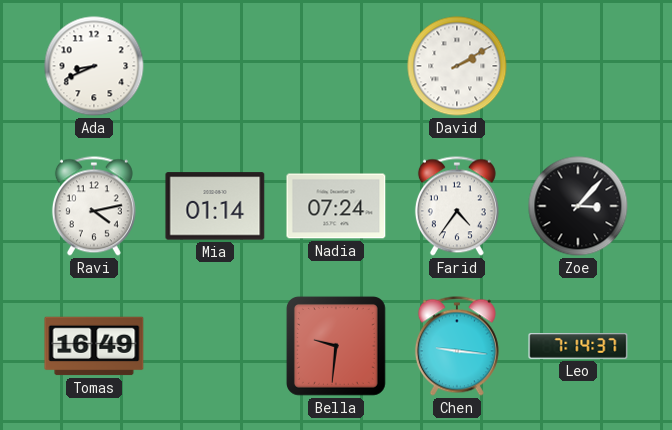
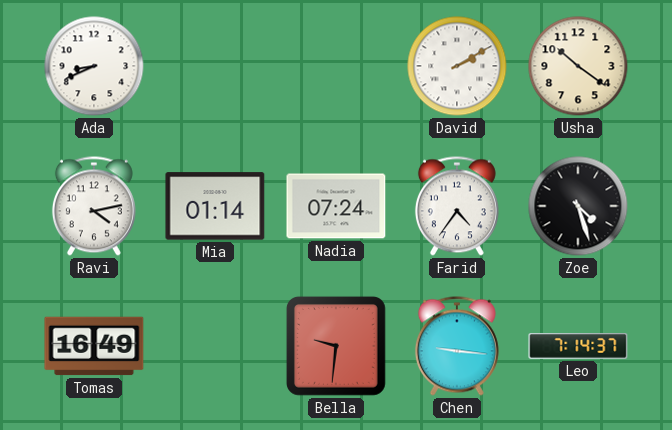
Usha: none -> 10:21 (578, 66)
Zoe: 3:07 -> 4:27 (578, 206)
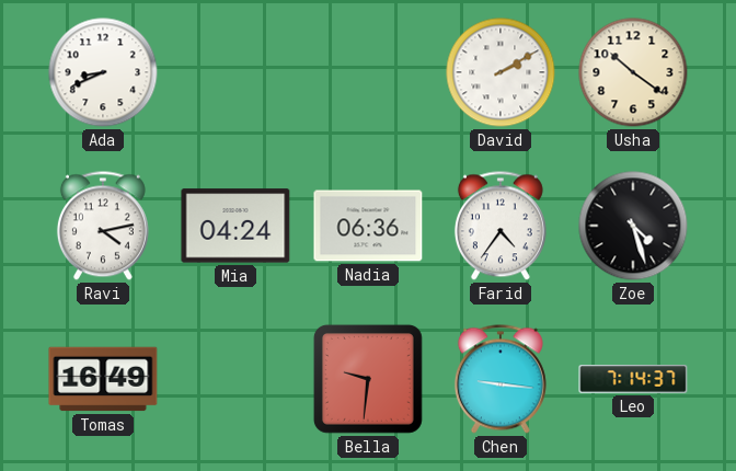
Mia: 01:14 -> 04:24 (235, 226)
Nadia: 07:24 -> 06:36 (368, 226)
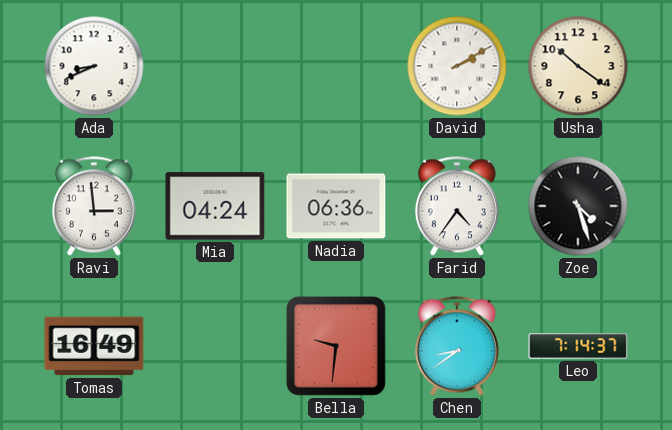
Ravi: 4:13 -> 2:59 (94, 206)
Chen: 9:16 -> 8:39 (457, 346)
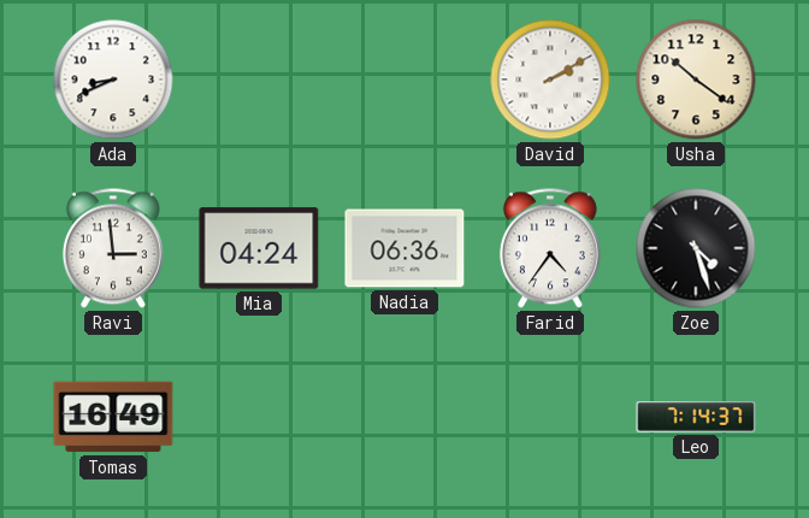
Bella: 9:31 -> none (336, 346)
Chen: 8:39 -> none (457, 346)
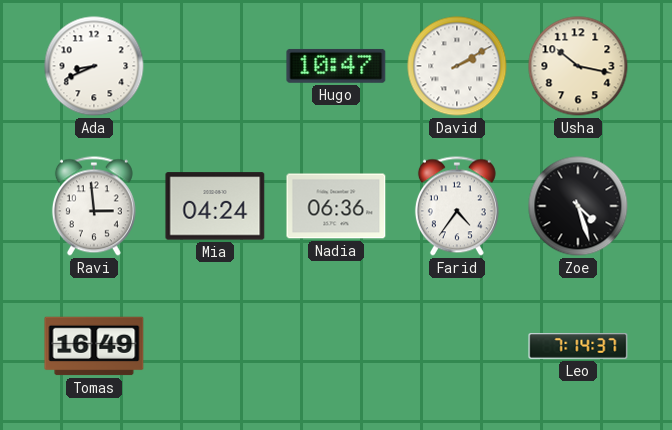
Hugo: none -> 10:47 (336, 66)
Usha: 10:21 -> 10:17 (578, 66)
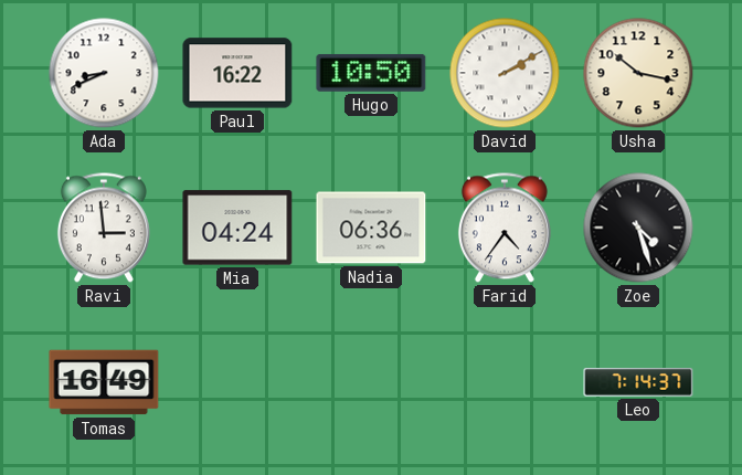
Paul: none -> 16:22 (237, 73)
Hugo: 10:47 -> 10:50 (371, 73)
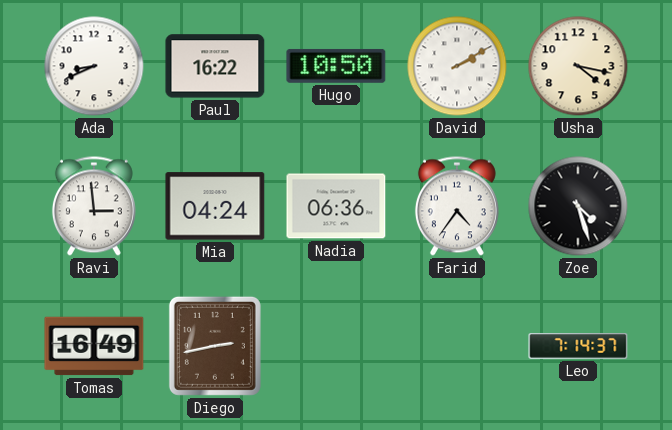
Usha: 10:17 -> 4:17 (578, 66)
Diego: none -> 2:43 (215, 346)
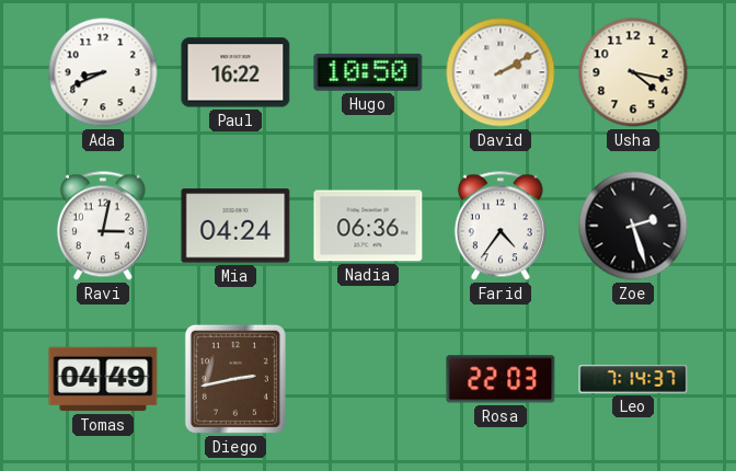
Ravi: 2:59 -> 3:02 (103, 226)
Zoe: 4:27 -> 2:27 (633, 226)
Tomas: 16:49 -> 04:49 (103, 379)
Rosa: none -> 22:03 (501, 379)
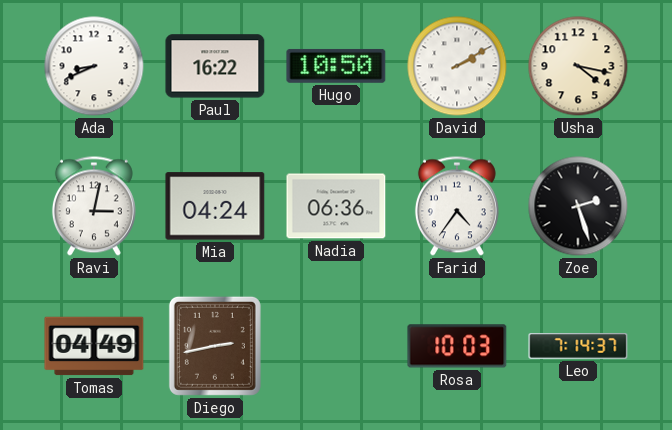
Rosa: 22:03 -> 10:03 (457, 346)
